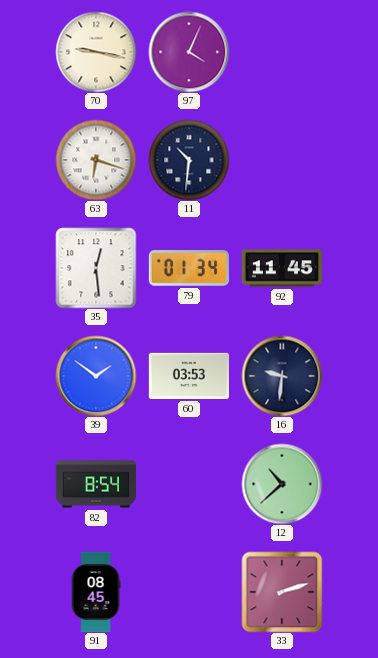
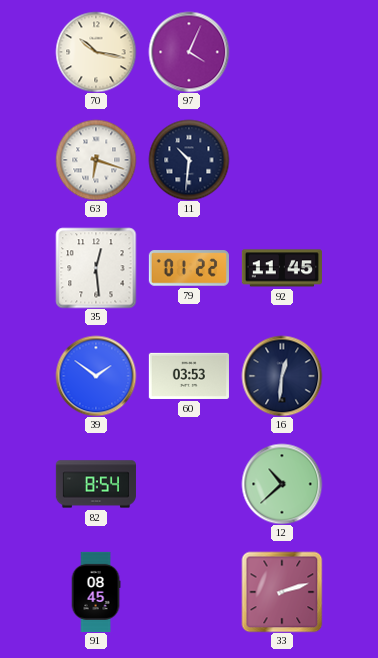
70: 9:17 -> 10:17 (96, 52)
79: 01:34 -> 01:22 (189, 268)
16: 9:31 -> 12:31 (282, 376)
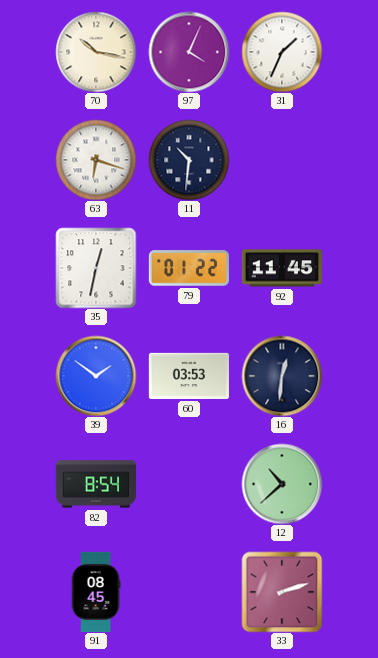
31: none -> 1:34 (282, 52)
35: 12:29 -> 12:32 (96, 268)
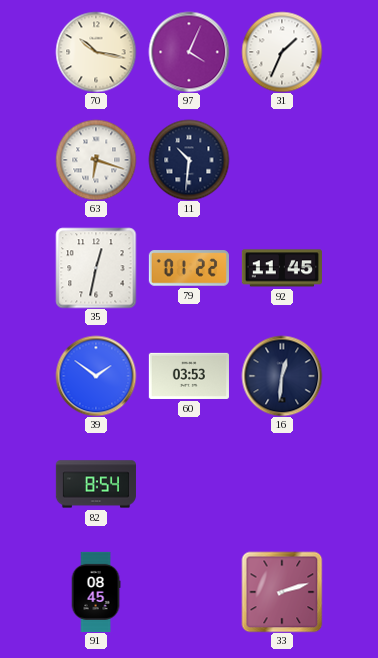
12: 10:38 -> none (282, 484)
